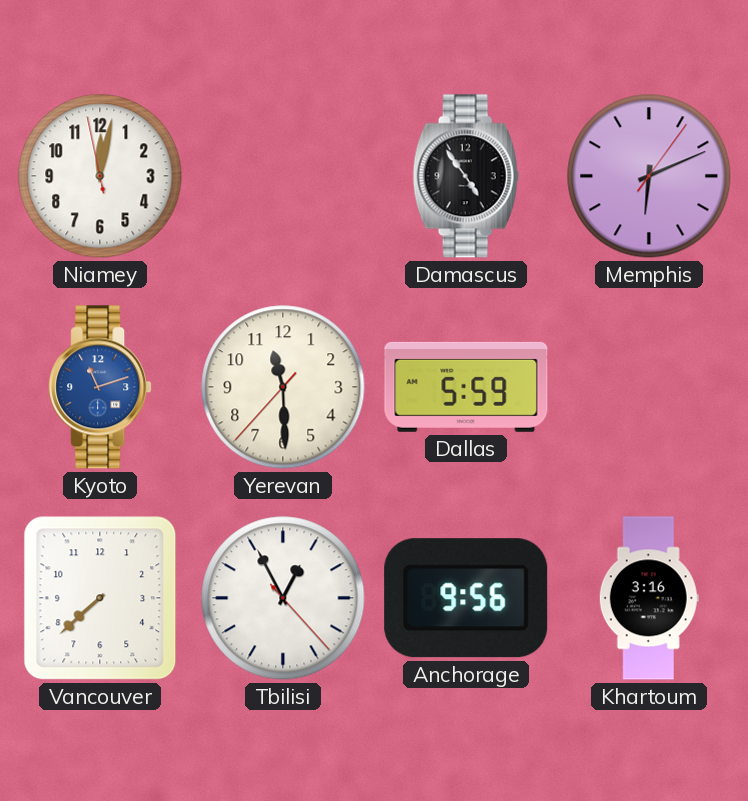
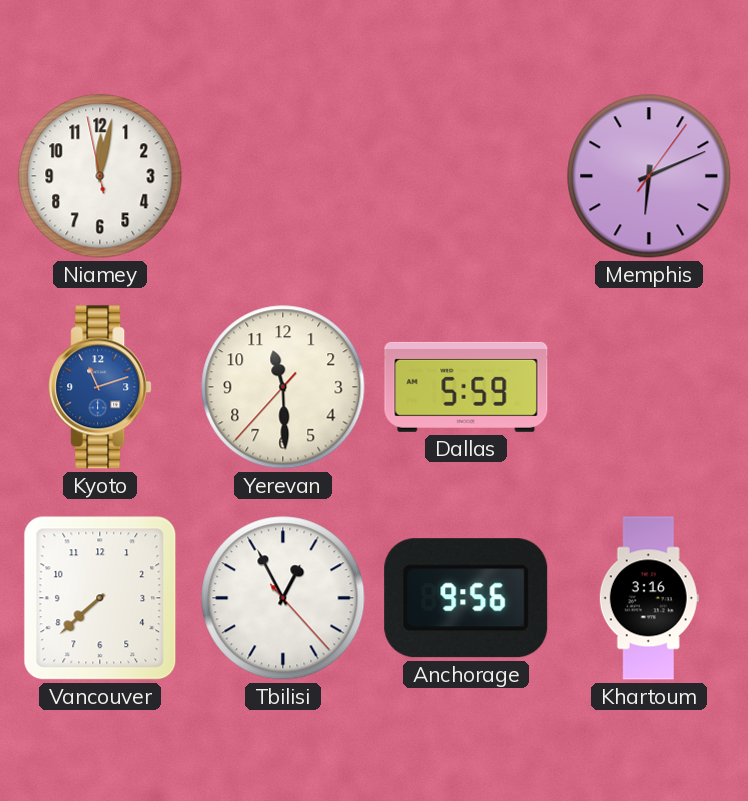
Damascus: 4:54 -> none (466, 176)
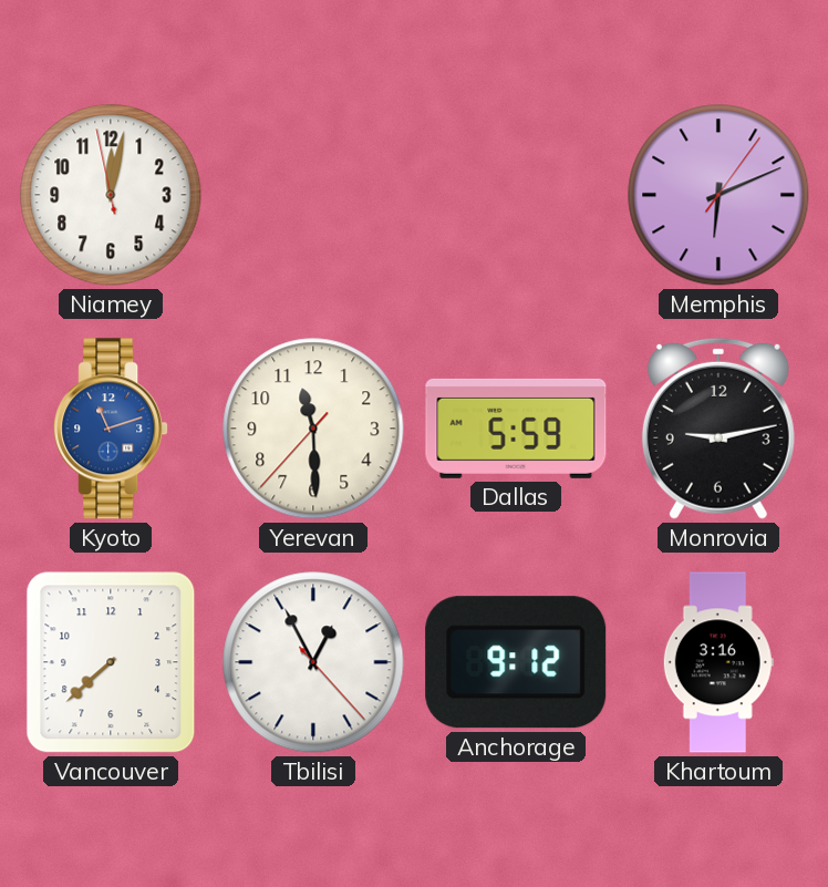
Monrovia: none -> 9:13 (718, 429)
Anchorage: 9:56 -> 9:12 (516, 662)
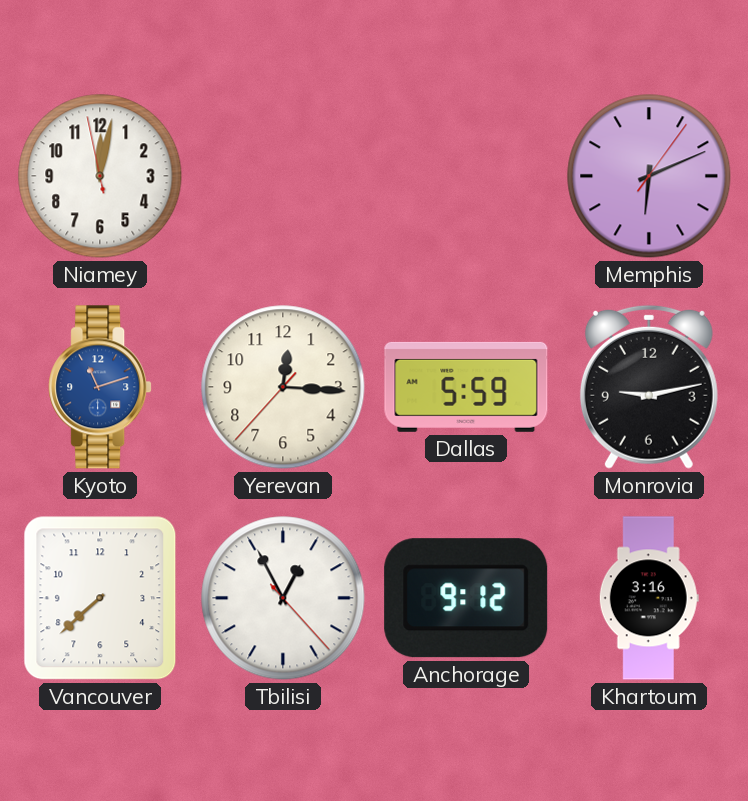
Yerevan: 11:29 -> 12:15 (283, 387)
